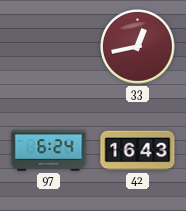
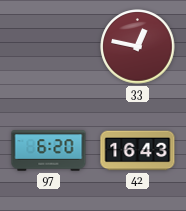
33: 12:43 -> 12:47 (138, 47)
97: 6:24 -> 6:20 (49, 151)
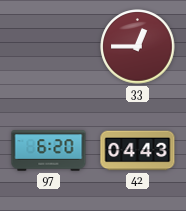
33: 12:47 -> 12:45 (138, 47)
42: 16:43 -> 04:43 (138, 151)
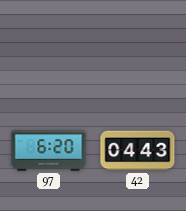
33: 12:45 -> none (138, 47)
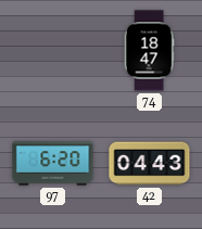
74: none -> 18:47 (149, 51)
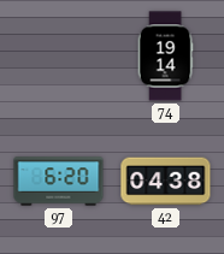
74: 18:47 -> 19:14 (165, 57)
42: 04:43 -> 04:38 (166, 182)
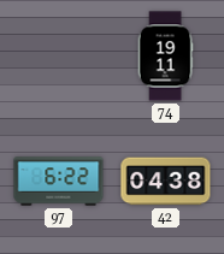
74: 19:14 -> 19:11 (165, 57)
97: 6:20 -> 6:22 (59, 182)
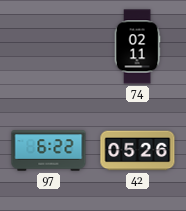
74: 19:11 -> 02:11 (137, 47)
42: 04:38 -> 05:26 (138, 151)
